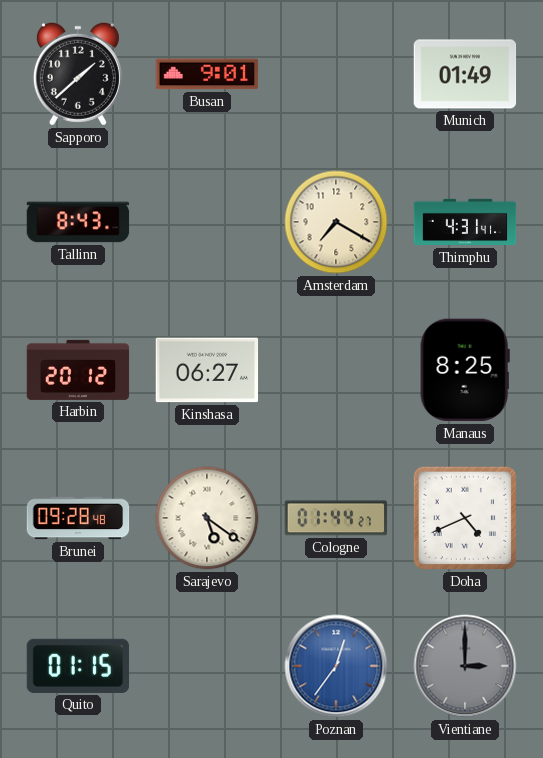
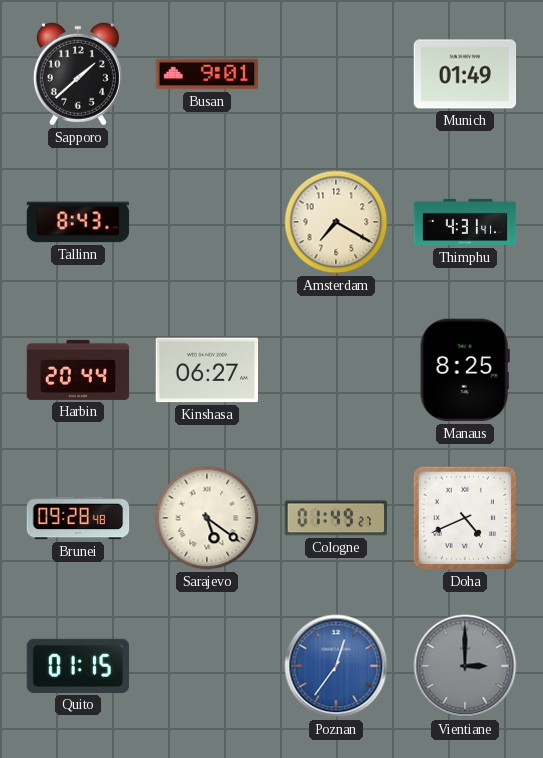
Harbin: 20:12 -> 20:44 (78, 370)
Cologne: 01:44 -> 01:49 (336, 518)
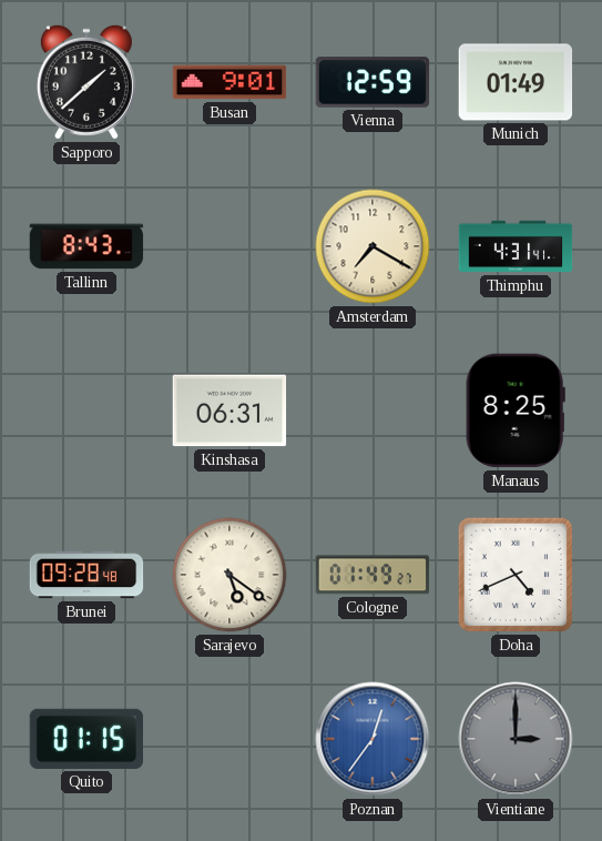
Vienna: none -> 12:59 (373, 82)
Harbin: 20:44 -> none (78, 370)
Kinshasa: 06:27 -> 06:31 (229, 411)
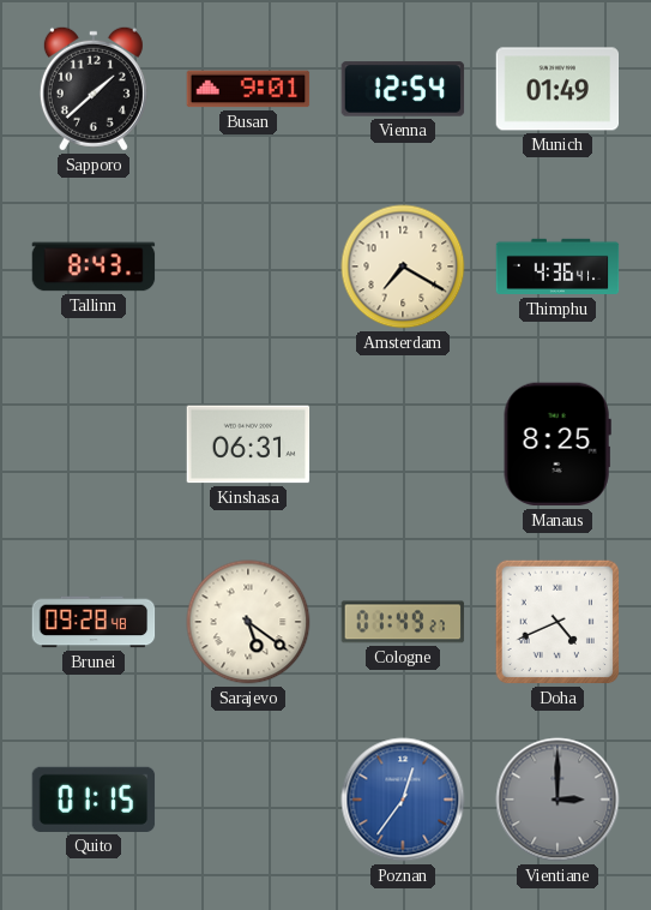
Vienna: 12:59 -> 12:54 (403, 89)
Thimphu: 4:31 -> 4:36 (557, 267)
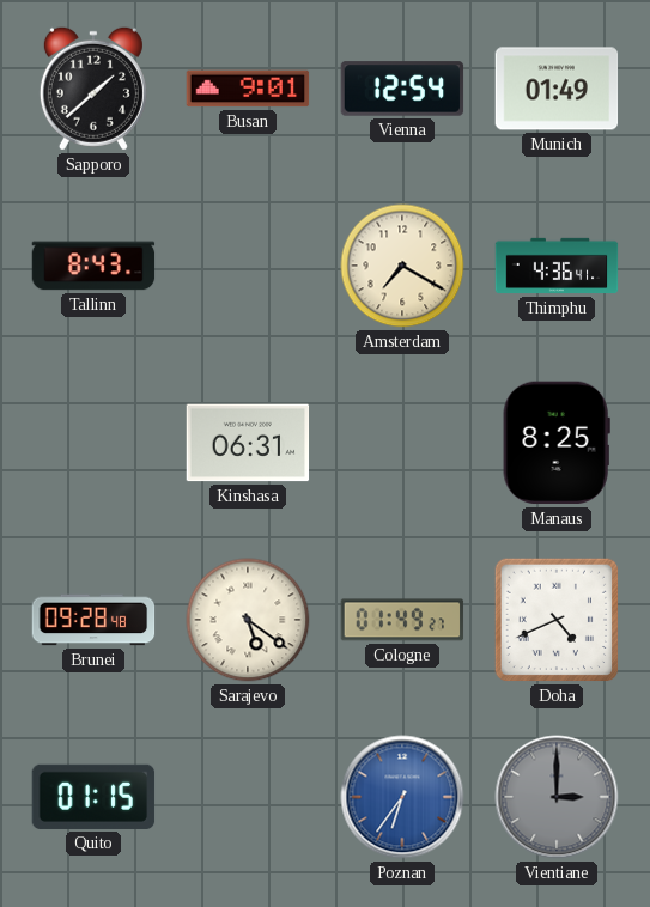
Poznan: 12:36 -> 6:36 (402, 797)
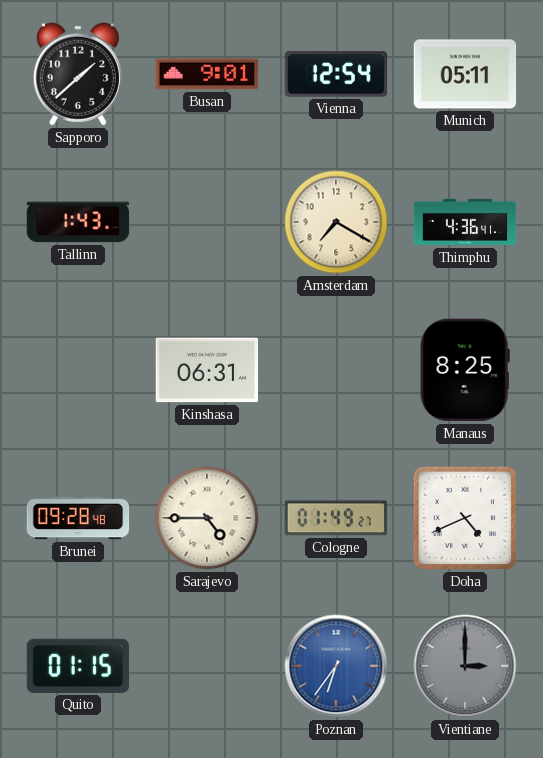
Munich: 01:49 -> 05:11 (465, 74)
Tallinn: 8:43 -> 1:43 (78, 222)
Sarajevo: 5:21 -> 4:45 (207, 518)
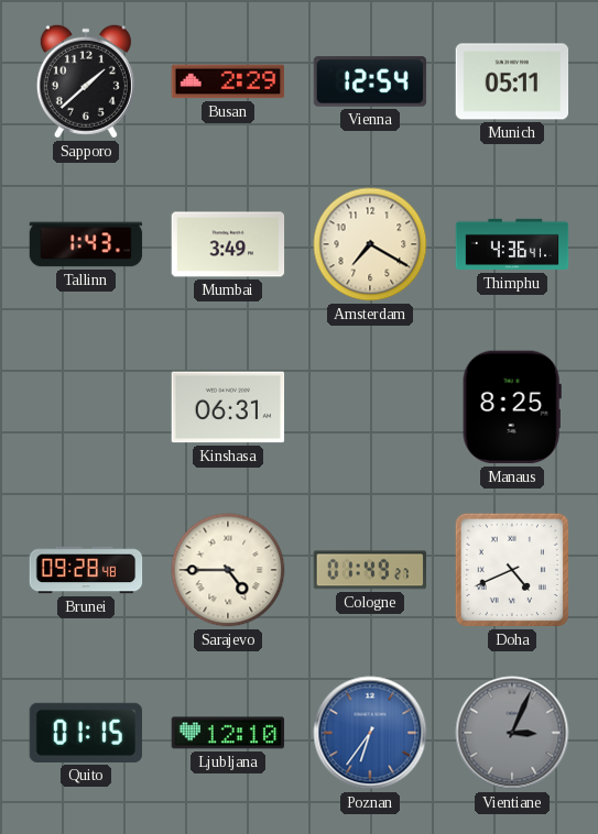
Busan: 9:01 -> 2:29 (228, 81)
Mumbai: none -> 3:49 (228, 244)
Ljubljana: none -> 12:10 (228, 733)
Vientiane: 3:00 -> 3:04 (512, 733)
